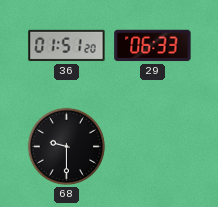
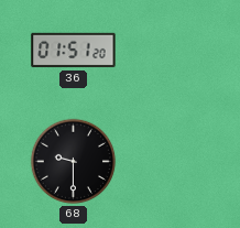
29: 06:33 -> none (153, 46)
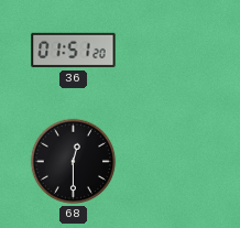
68: 9:30 -> 12:30 (74, 162)
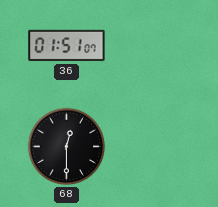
36: 01:51:20 -> 01:51:07 (67, 46)
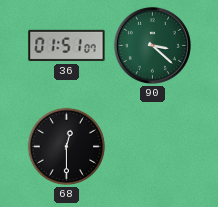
90: none -> 3:22 (152, 45)
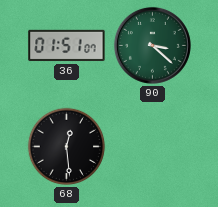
68: 12:30 -> 12:29 (67, 147)
